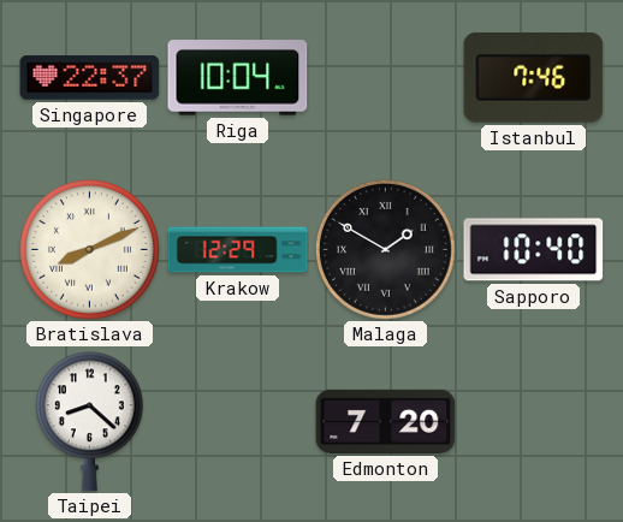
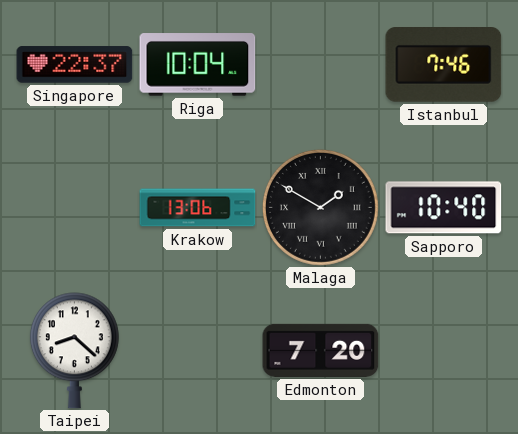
Bratislava: 8:11 -> none (89, 249)
Krakow: 12:29 -> 13:06 (198, 208)
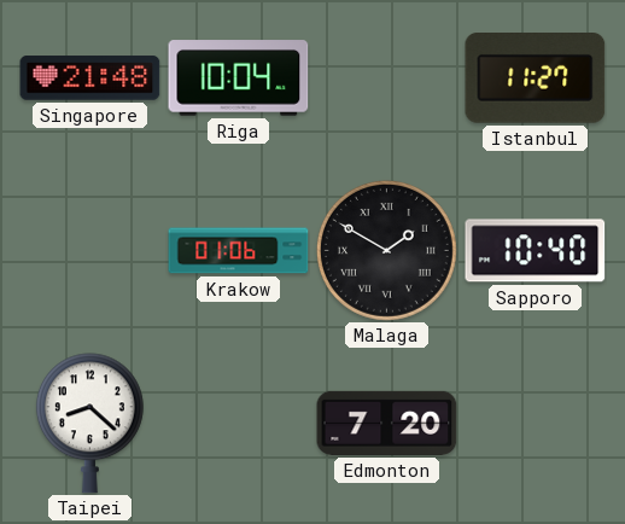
Singapore: 22:37 -> 21:48 (90, 78)
Istanbul: 7:46 -> 11:27 (536, 78)
Krakow: 13:06 -> 01:06 (239, 251)
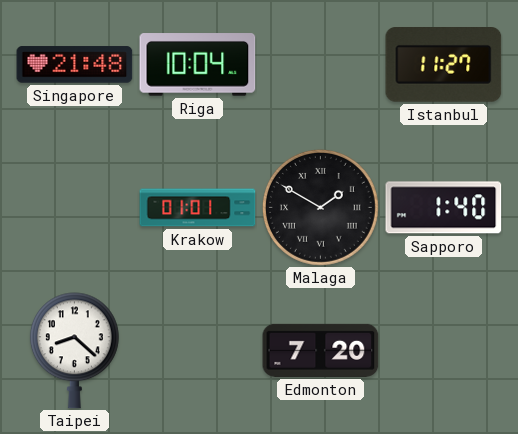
Krakow: 01:06 -> 01:01 (198, 208)
Sapporo: 10:40 -> 1:40 (444, 208)
